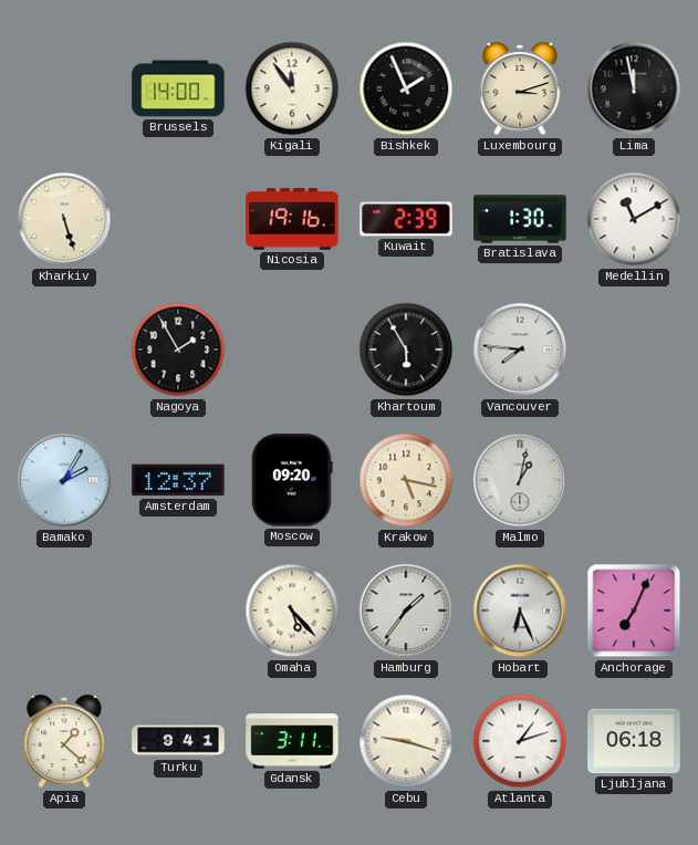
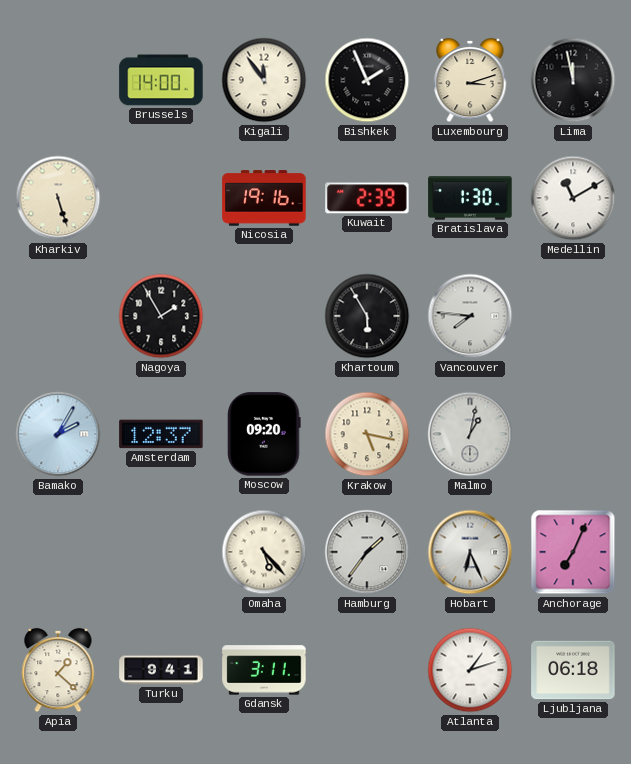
Cebu: 9:18 -> none (406, 741)
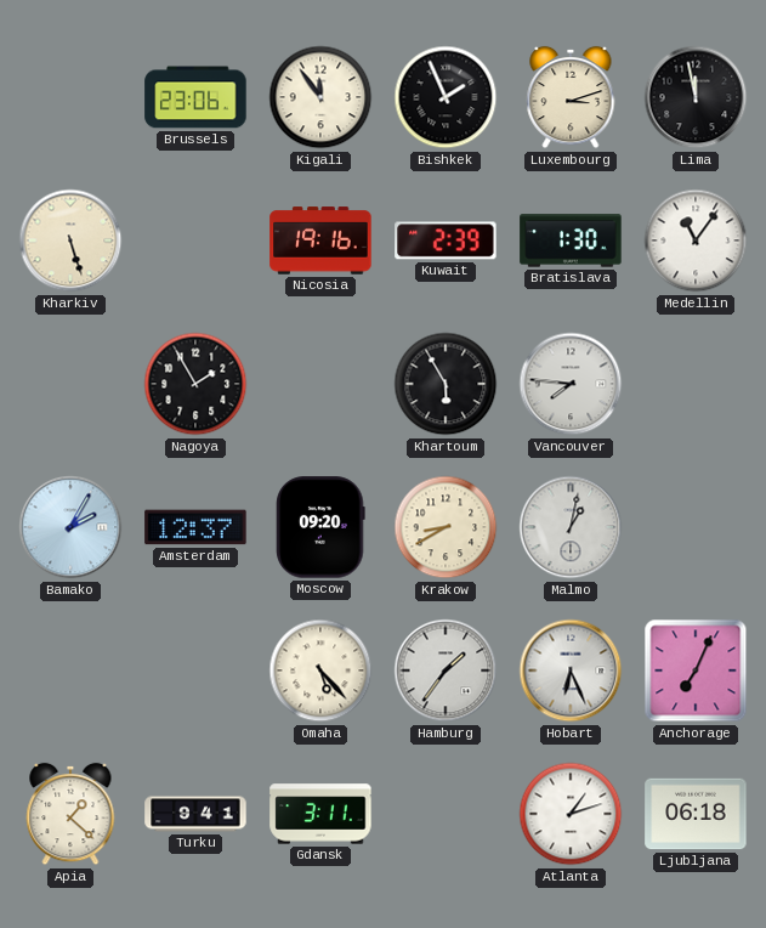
Brussels: 14:00 -> 23:06 (195, 97)
Medellin: 11:10 -> 11:06 (696, 241)
Krakow: 5:17 -> 8:40 (446, 527)
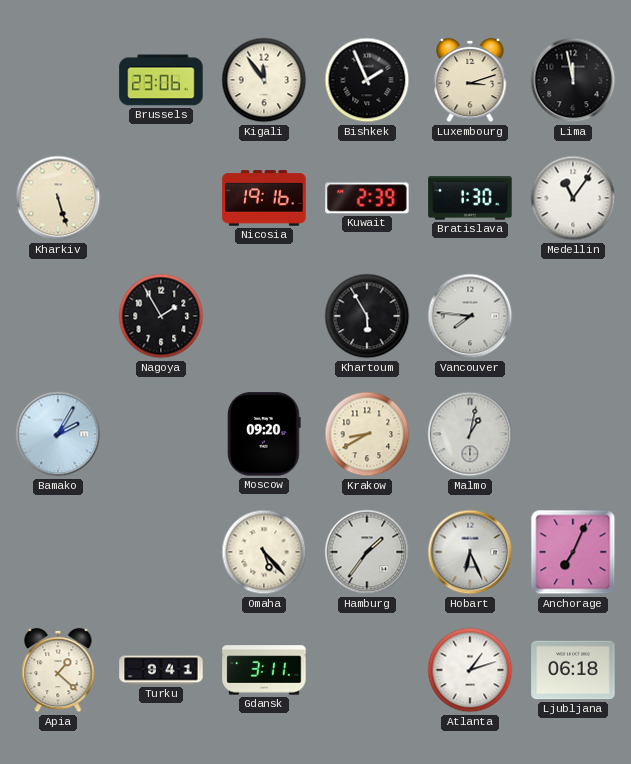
Amsterdam: 12:37 -> none (195, 527)
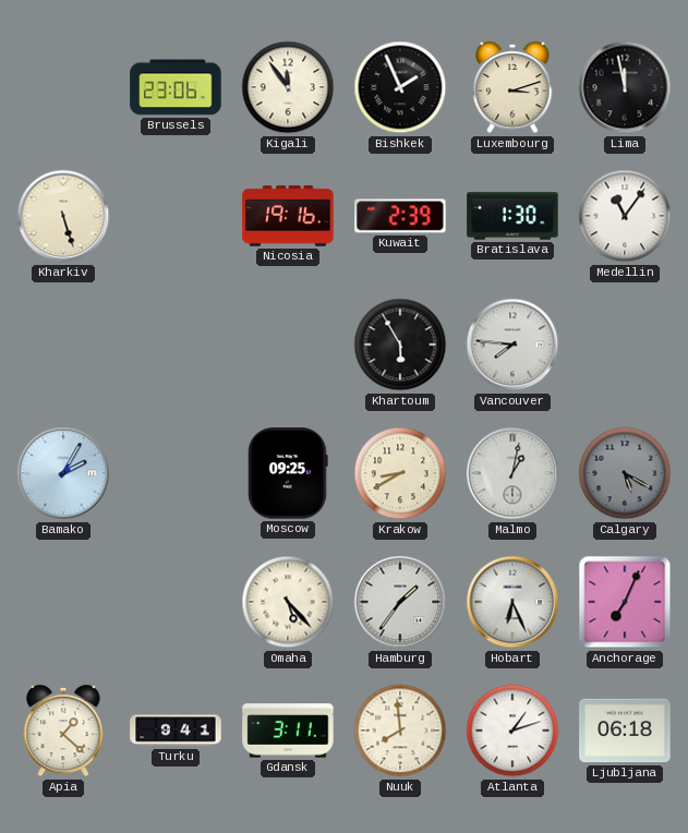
Nagoya: 1:55 -> none (161, 316)
Moscow: 09:20 -> 09:25 (288, 473)
Calgary: none -> 5:20 (625, 473)
Nuuk: none -> 7:59 (400, 731)
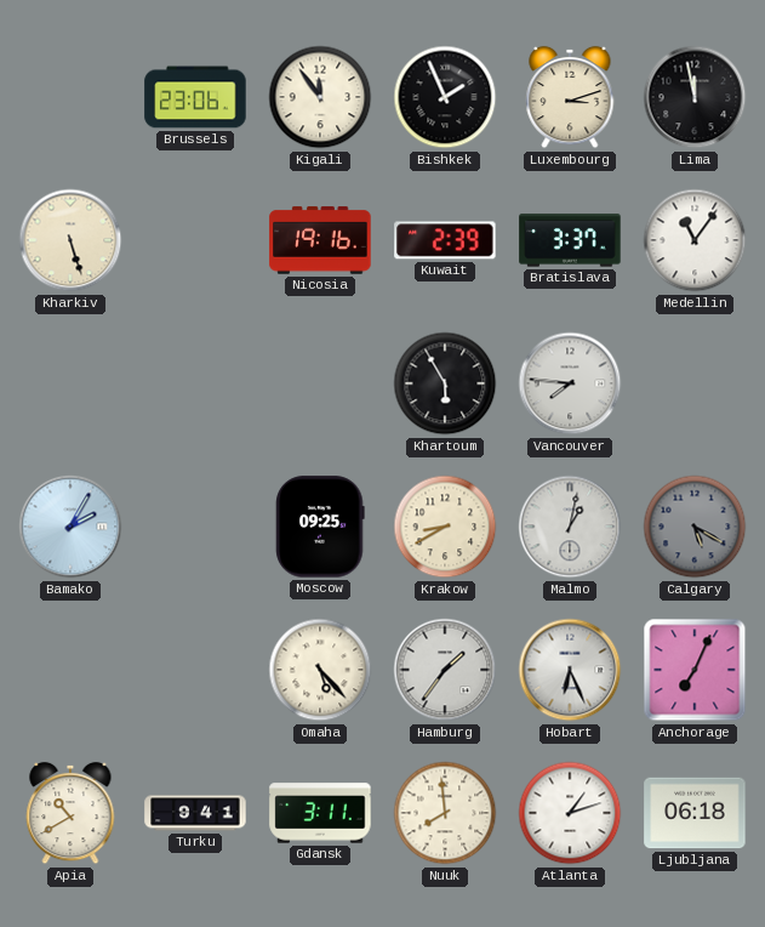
Bratislava: 1:30 -> 3:37 (570, 240)
Apia: 1:22 -> 10:40 (70, 813)
